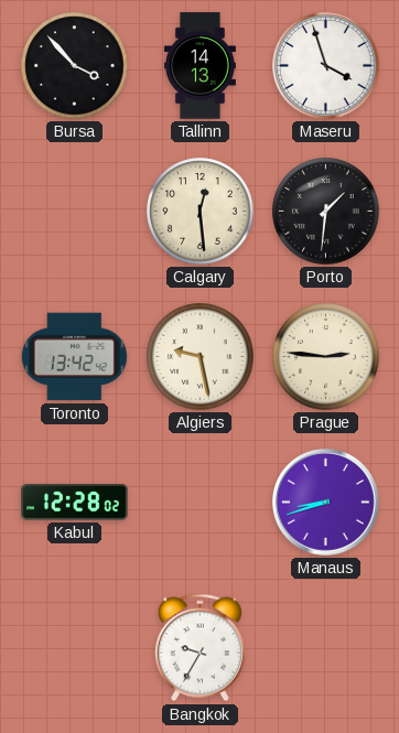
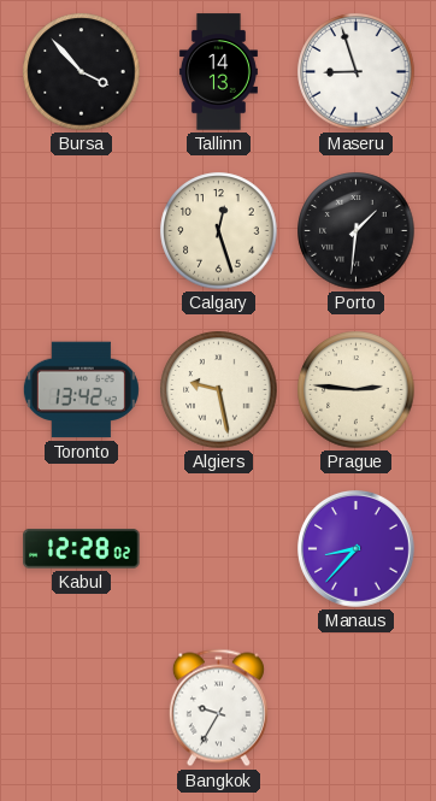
Maseru: 3:57 -> 8:57 (357, 72)
Calgary: 12:29 -> 12:27 (219, 231)
Manaus: 8:42 -> 8:37 (357, 549)
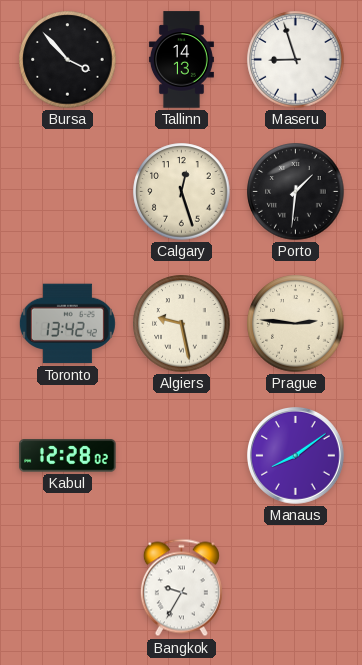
Manaus: 8:37 -> 8:09 (296, 456)
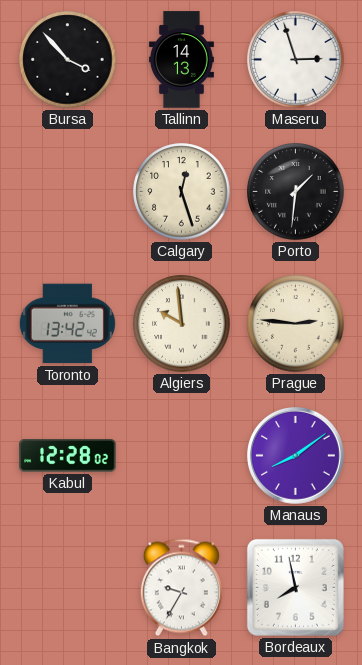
Maseru: 8:57 -> 2:57 (296, 60)
Algiers: 9:28 -> 9:59 (182, 324)
Bordeaux: none -> 7:58 (295, 587)
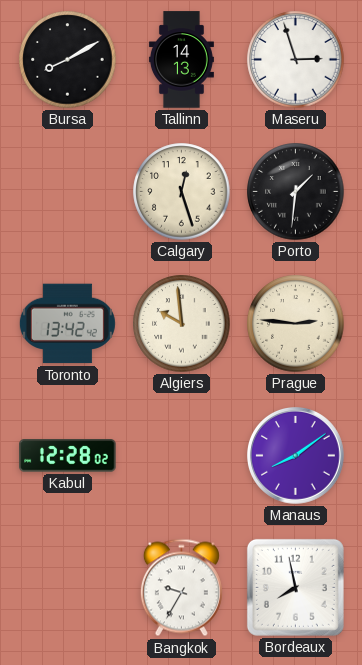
Bursa: 3:53 -> 8:10 (68, 60)
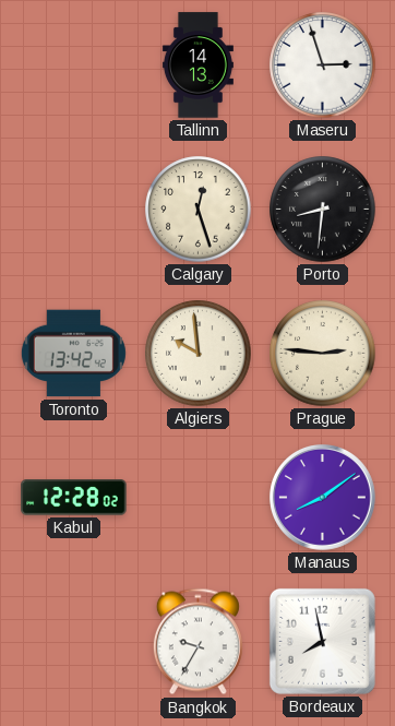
Bursa: 8:10 -> none (68, 60)
Porto: 1:31 -> 8:31 (323, 210)
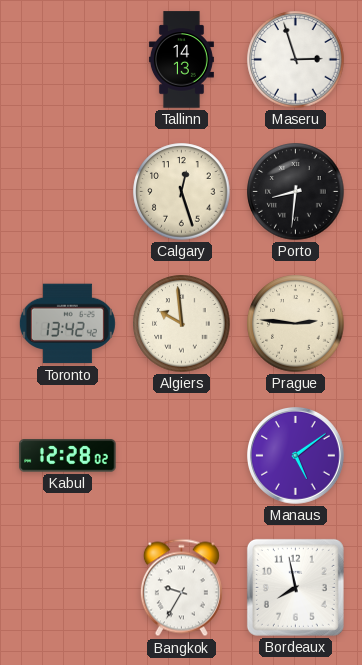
Manaus: 8:09 -> 5:09 (296, 456)
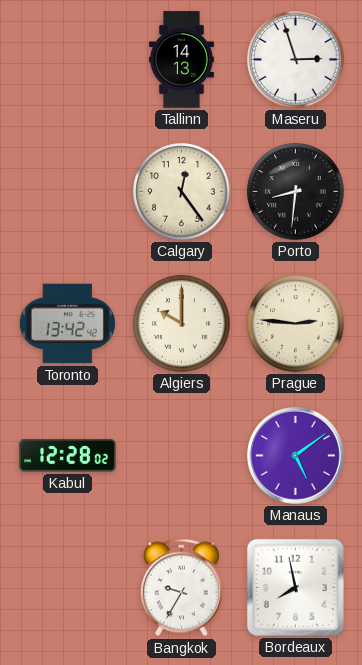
Calgary: 12:27 -> 12:24 (182, 192)
Algiers: 9:59 -> 10:00 (182, 324)
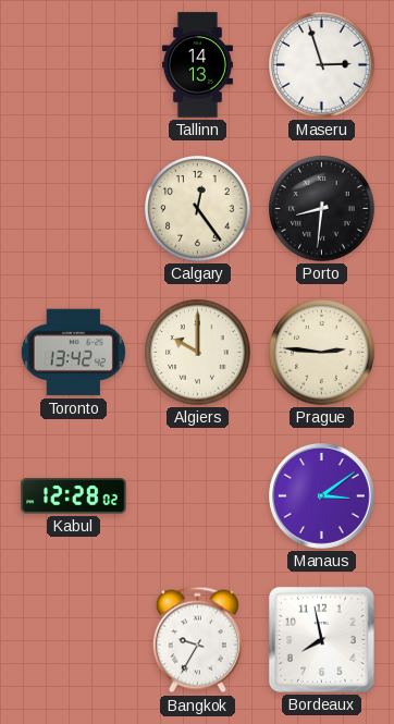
Manaus: 5:09 -> 3:09 (322, 496)
